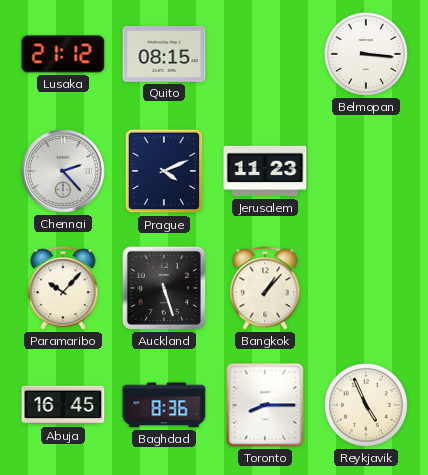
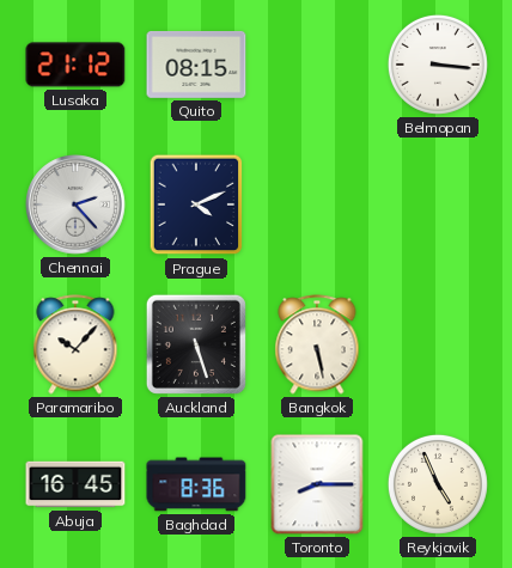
Jerusalem: 11:23 -> none (265, 171)
Bangkok: 1:07 -> 5:28 (317, 344)
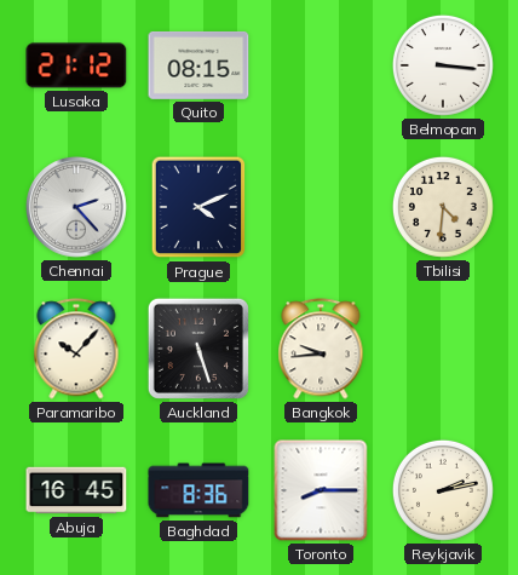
Tbilisi: none -> 4:31 (443, 207)
Bangkok: 5:28 -> 9:44 (321, 349)
Reykjavik: 4:56 -> 2:13 (443, 490)
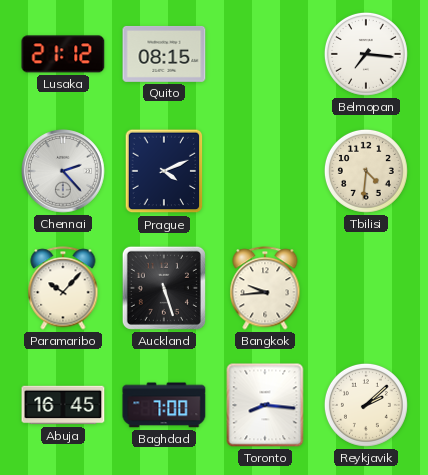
Belmopan: 3:16 -> 7:16 (366, 54)
Baghdad: 8:36 -> 7:00 (164, 405)
Toronto: 8:15 -> 8:16 (265, 405)
Reykjavik: 2:13 -> 2:08 (366, 405)
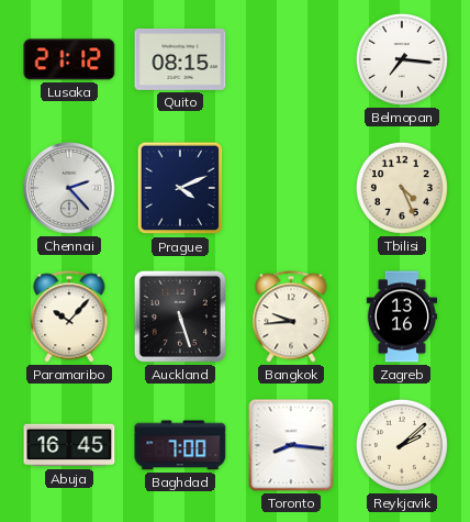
Tbilisi: 4:31 -> 4:26 (402, 188)
Zagreb: none -> 13:16 (402, 316)
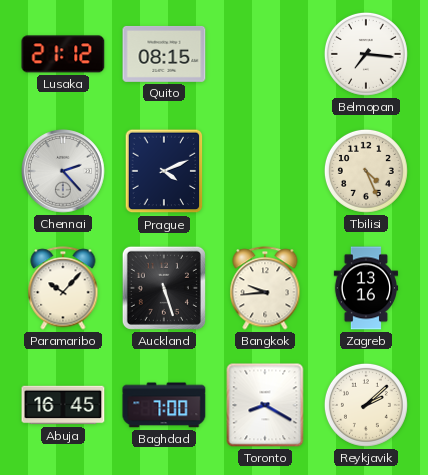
Toronto: 8:16 -> 8:20 (265, 405)
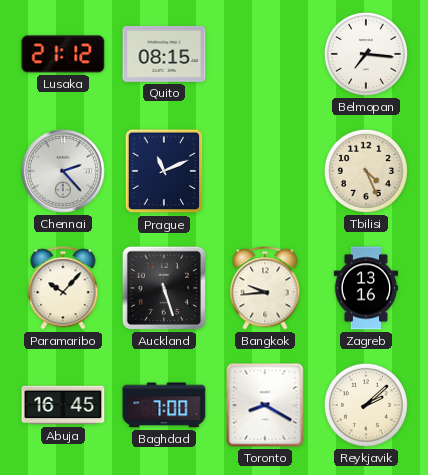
Prague: 4:11 -> 11:11 (164, 171)
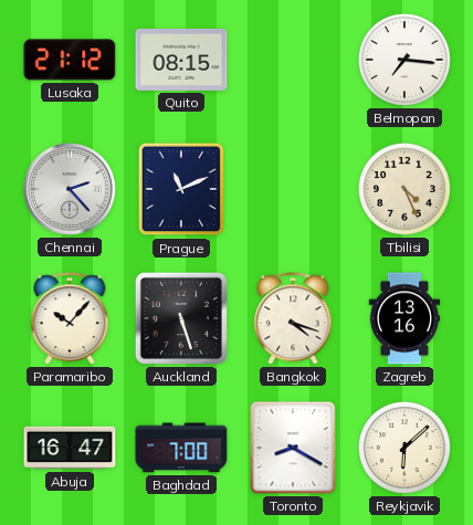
Bangkok: 9:44 -> 4:18 (293, 318)
Abuja: 16:45 -> 16:47 (70, 448)
Reykjavik: 2:08 -> 6:08 (404, 448)
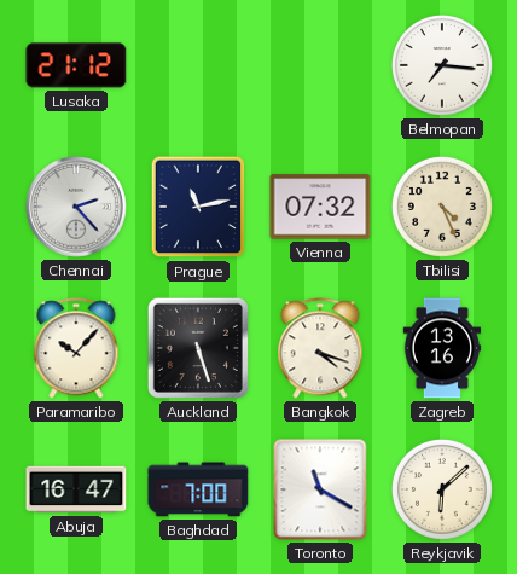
Quito: 08:15 -> none (181, 60)
Prague: 11:11 -> 11:13 (198, 207)
Vienna: none -> 07:32 (320, 207)
Toronto: 8:20 -> 11:20 (320, 489)
